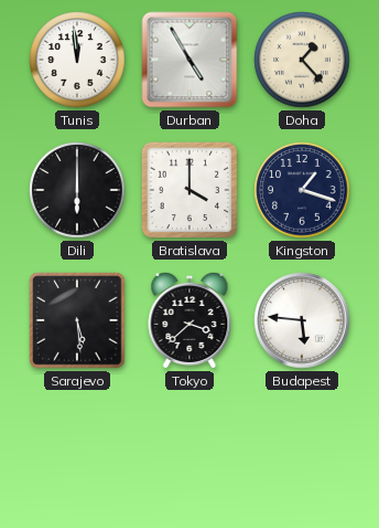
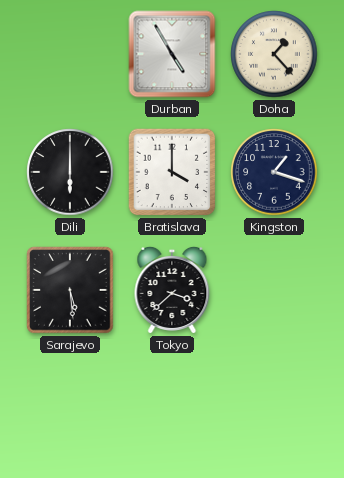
Tunis: 11:59 -> none (77, 60)
Budapest: 5:46 -> none (302, 320)
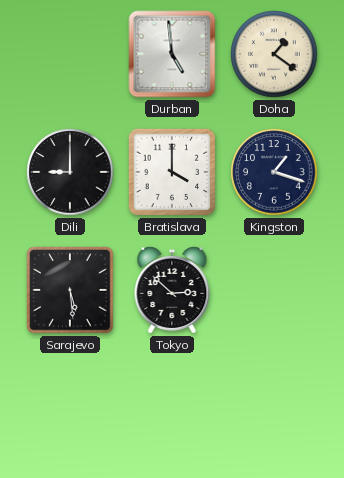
Durban: 4:55 -> 4:59 (172, 54)
Doha: 1:23 -> 1:21 (274, 54)
Dili: 6:00 -> 9:00 (70, 172)
Tokyo: 3:38 -> 2:52 (172, 290)
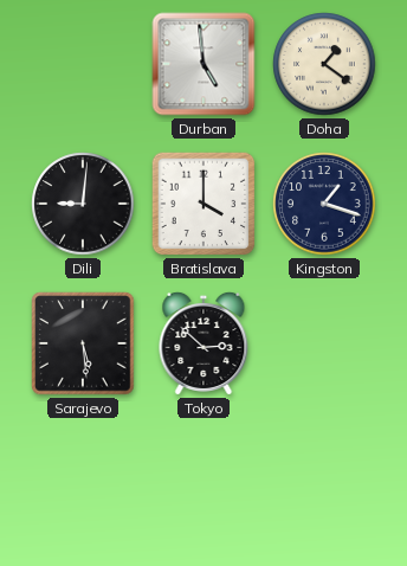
Dili: 9:00 -> 9:01 (83, 204)
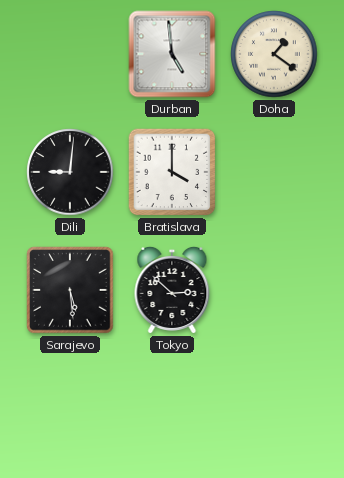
Kingston: 1:18 -> none (324, 204)
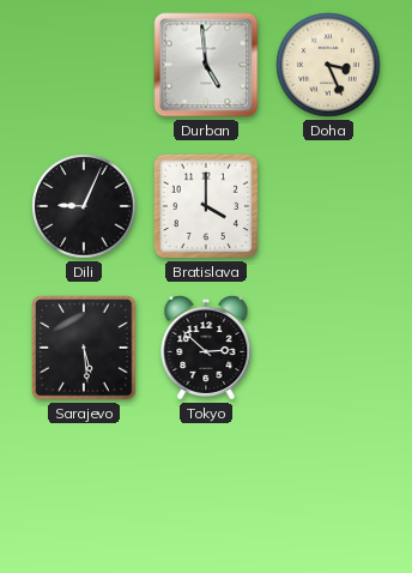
Doha: 1:21 -> 3:26 (328, 65)
Dili: 9:01 -> 9:04 (84, 206)
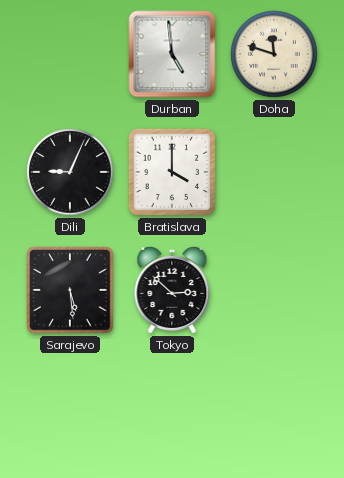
Doha: 3:26 -> 11:48 (274, 54)
